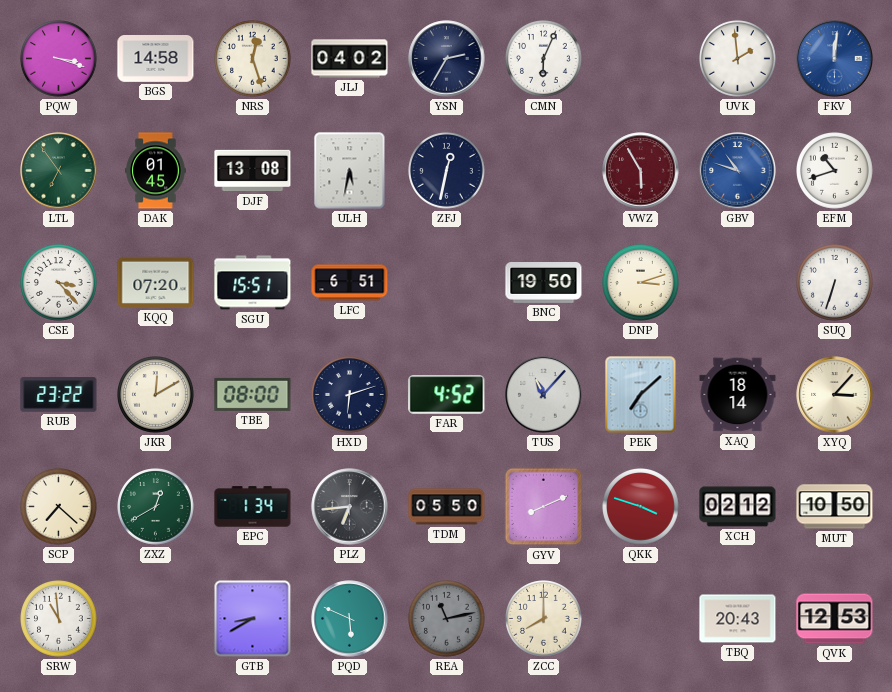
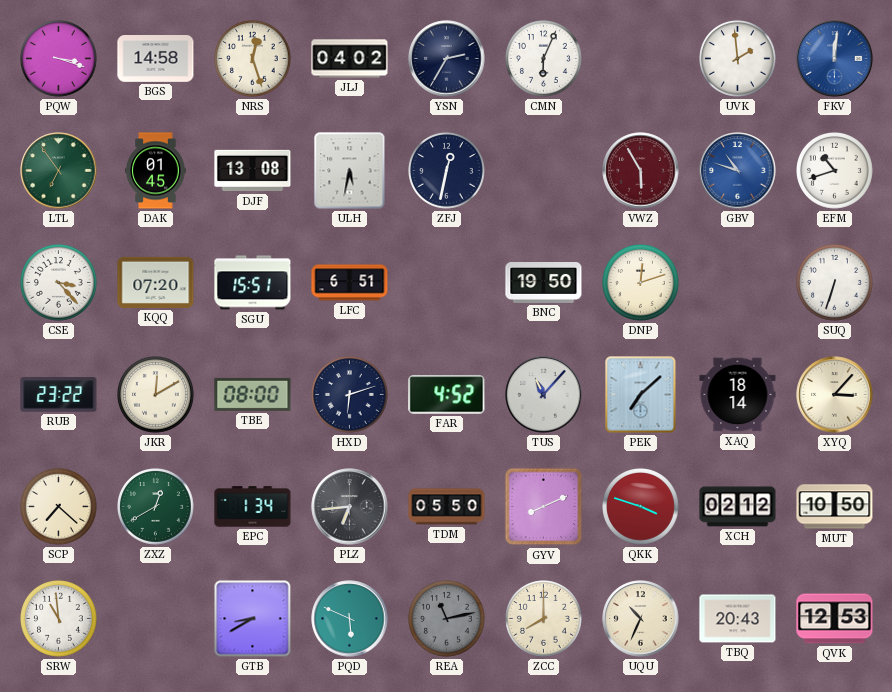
DNP: 3:12 -> 12:12 (641, 283)
UQU: none -> 10:34 (641, 619)
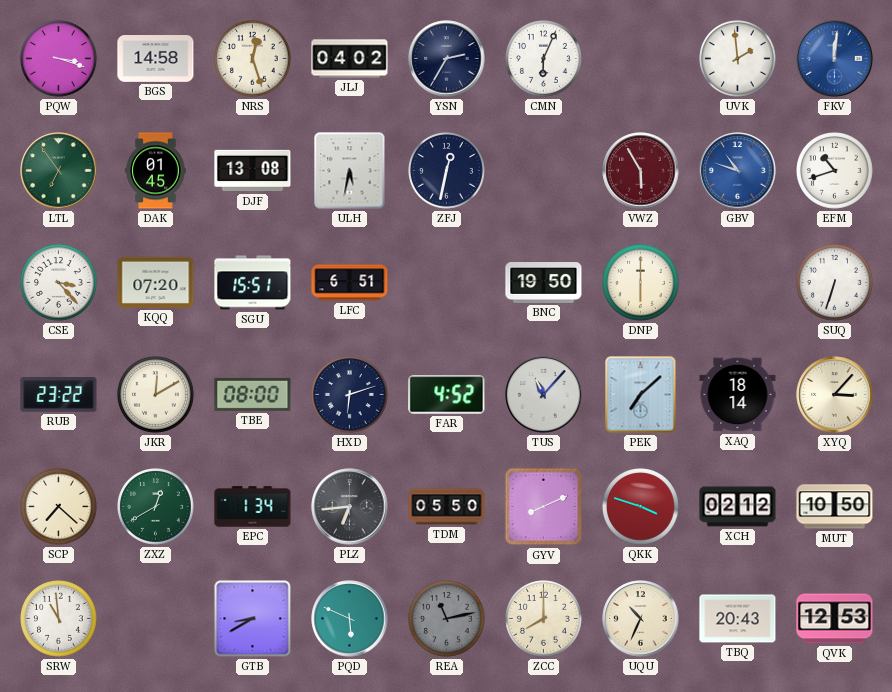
DNP: 12:12 -> 6:00 (641, 283)
